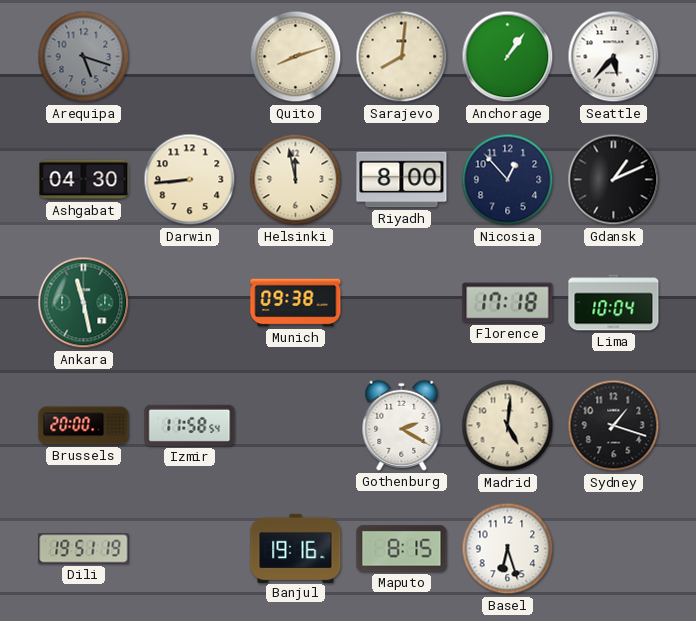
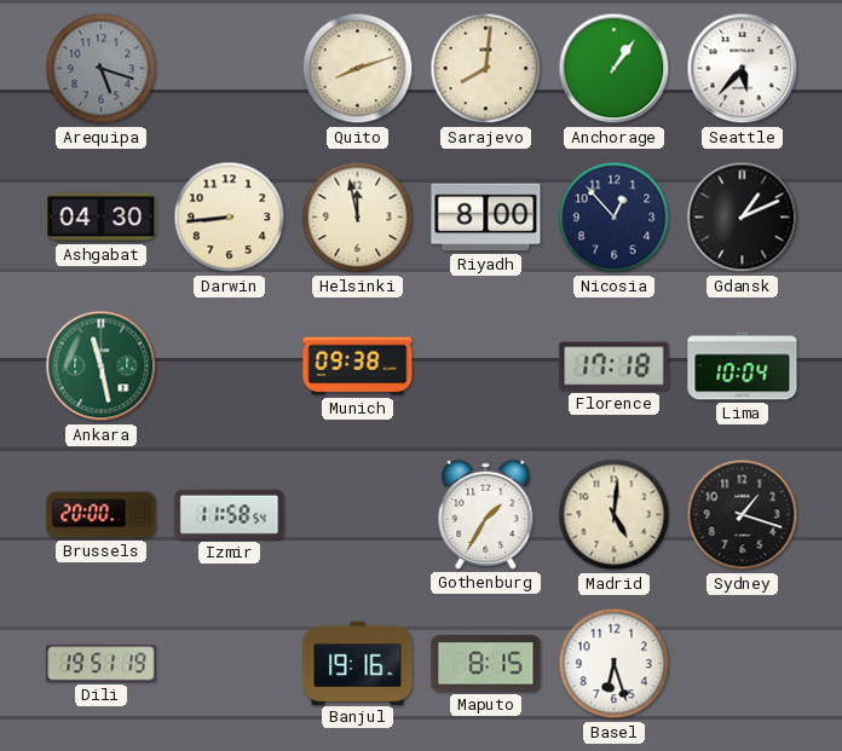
Gothenburg: 2:20 -> 1:35 (486, 514)
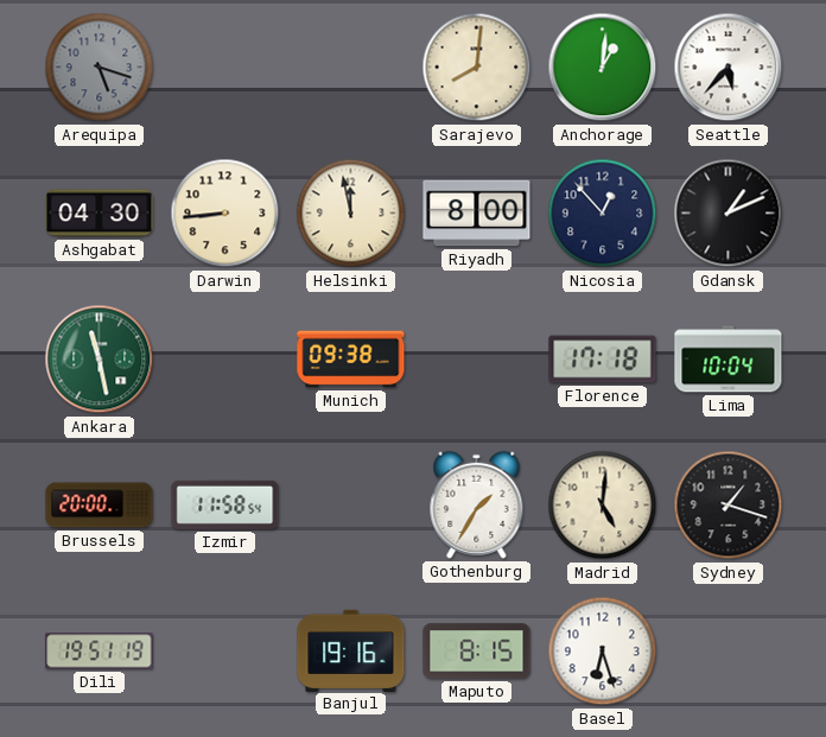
Quito: 8:12 -> none (358, 69)
Anchorage: 1:06 -> 1:01 (603, 68)
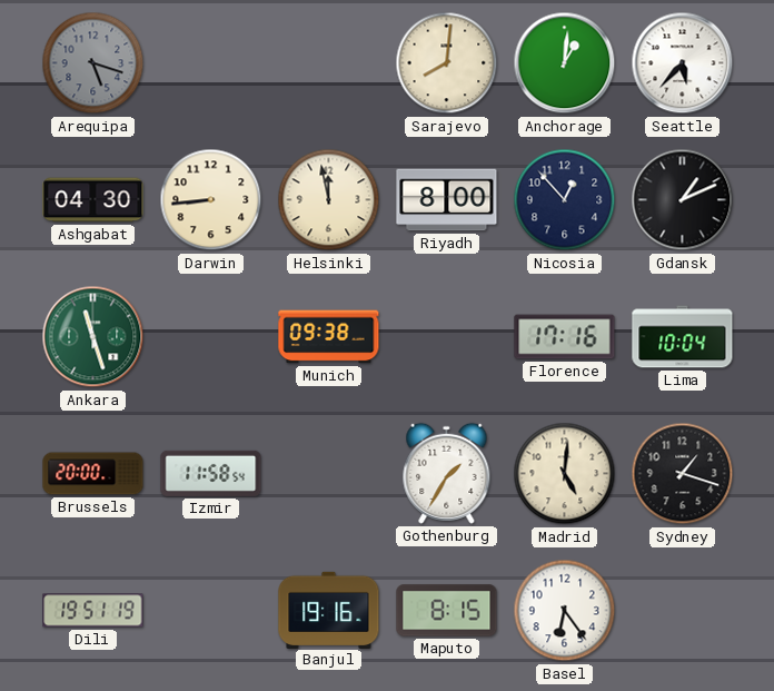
Ankara: 11:28 -> 11:27 (93, 337)
Florence: 17:18 -> 17:16 (565, 337)
Basel: 6:27 -> 6:24 (565, 611)
